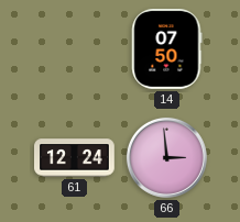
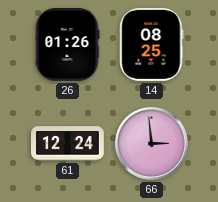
26: none -> 01:26 (67, 45)
14: 07:50 -> 08:25 (152, 45)
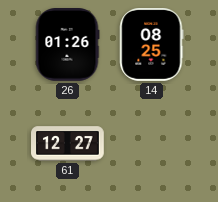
61: 12:24 -> 12:27 (68, 144)
66: 2:59 -> none (151, 143)
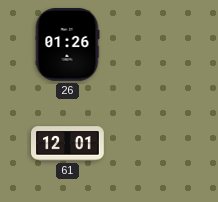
14: 08:25 -> none (152, 45)
61: 12:27 -> 12:01 (68, 144)
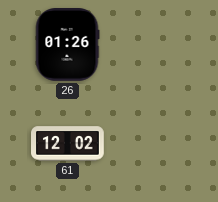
61: 12:01 -> 12:02 (68, 144)
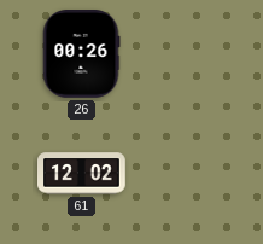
26: 01:26 -> 00:26 (81, 54)
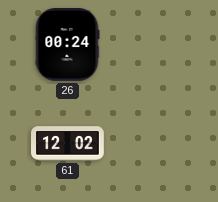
26: 00:26 -> 00:24 (67, 45)
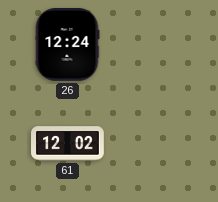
26: 00:24 -> 12:24 (67, 45)
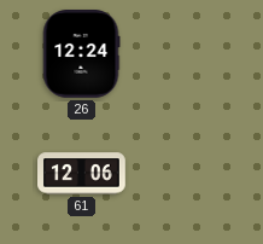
61: 12:02 -> 12:06 (82, 174)
